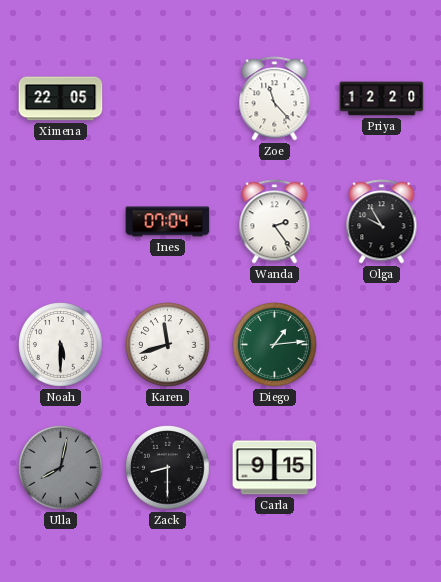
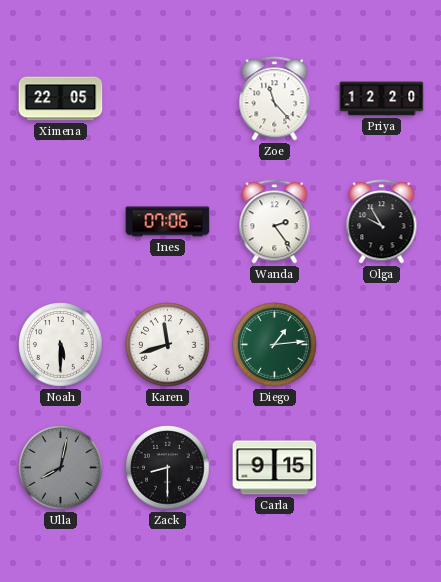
Ines: 07:04 -> 07:06 (168, 222)
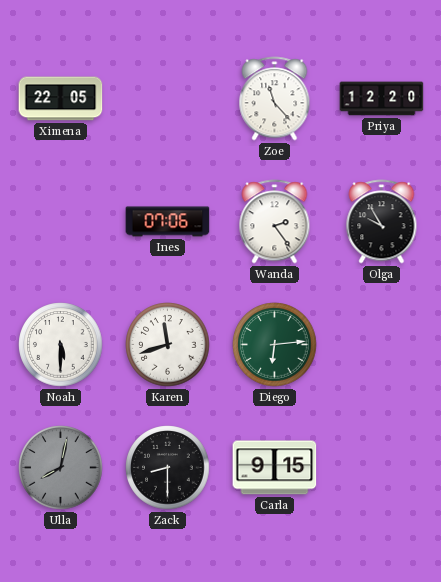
Diego: 1:14 -> 6:14 (275, 345)
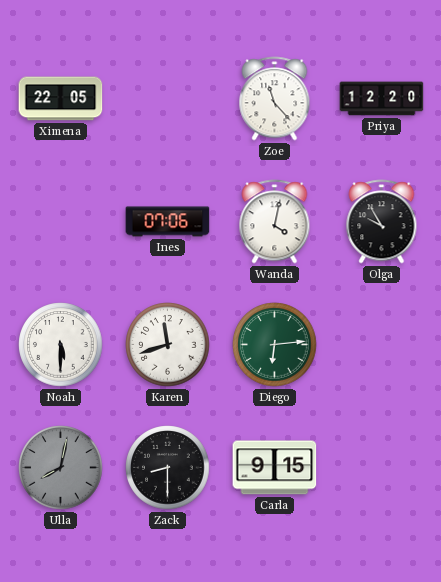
Wanda: 2:24 -> 4:02 (275, 222)
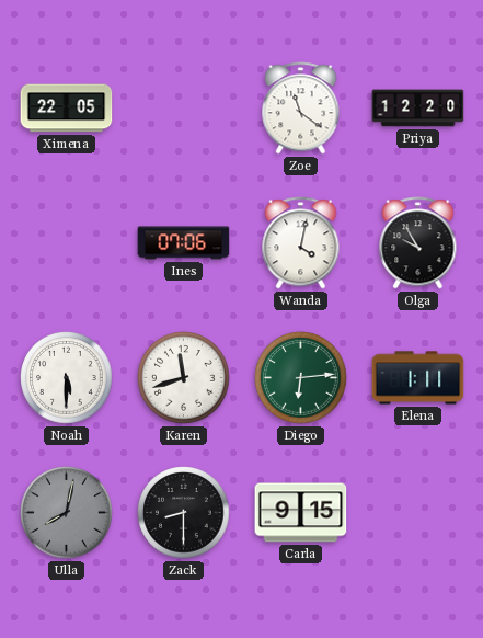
Zoe: 11:23 -> 11:21 (301, 109)
Elena: none -> 1:11 (418, 378)
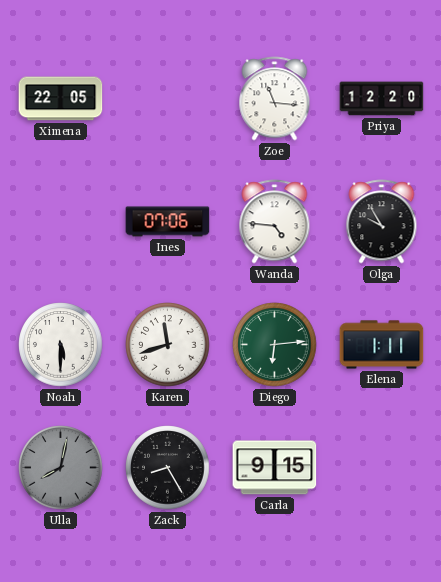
Zoe: 11:21 -> 11:16 (275, 99)
Wanda: 4:02 -> 4:46 (275, 222)
Zack: 8:30 -> 8:25 (168, 468)
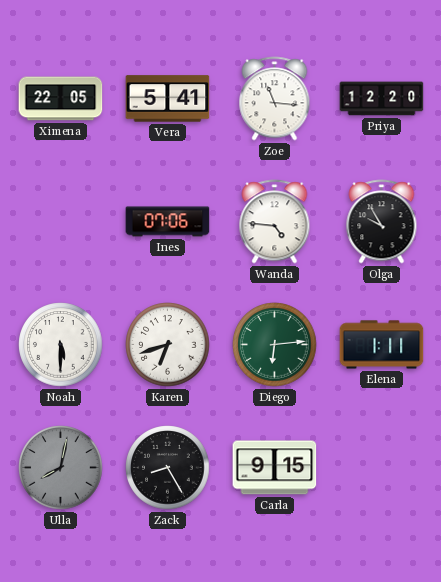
Vera: none -> 5:41 (168, 99)
Karen: 11:42 -> 6:42 (168, 345)
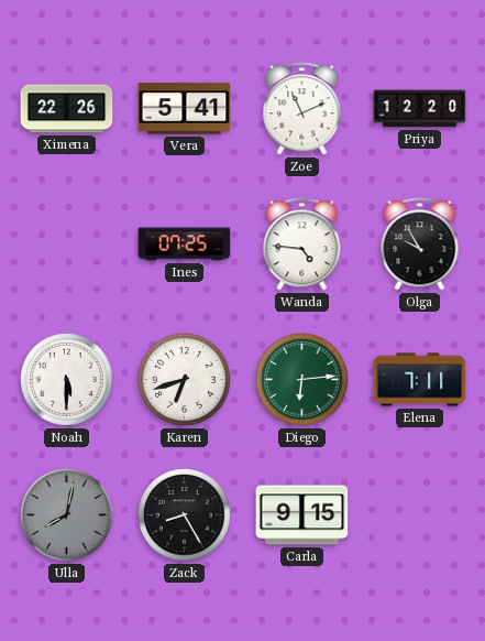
Ximena: 22:05 -> 22:26 (67, 109)
Zoe: 11:16 -> 11:11 (302, 109)
Ines: 07:06 -> 07:25 (185, 245)
Elena: 1:11 -> 7:11 (420, 380)
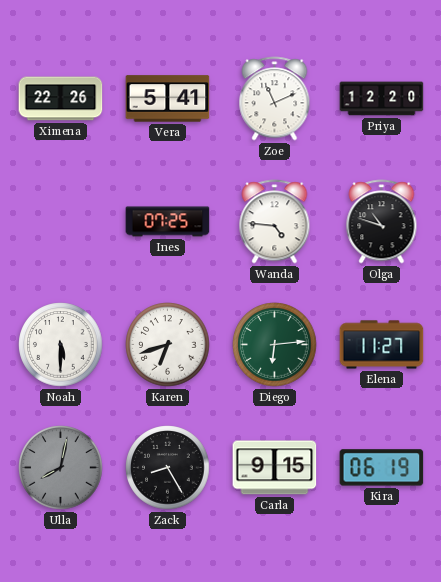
Olga: 9:55 -> 10:48 (382, 222)
Elena: 7:11 -> 11:27 (382, 345)
Kira: none -> 06:19 (382, 468)
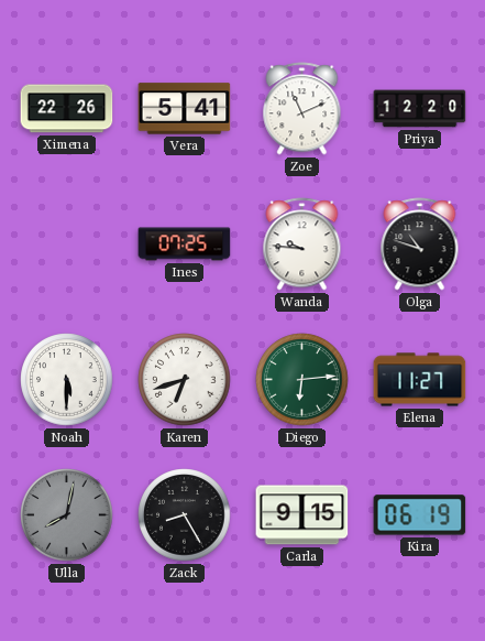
Wanda: 4:46 -> 9:46 (302, 245)
